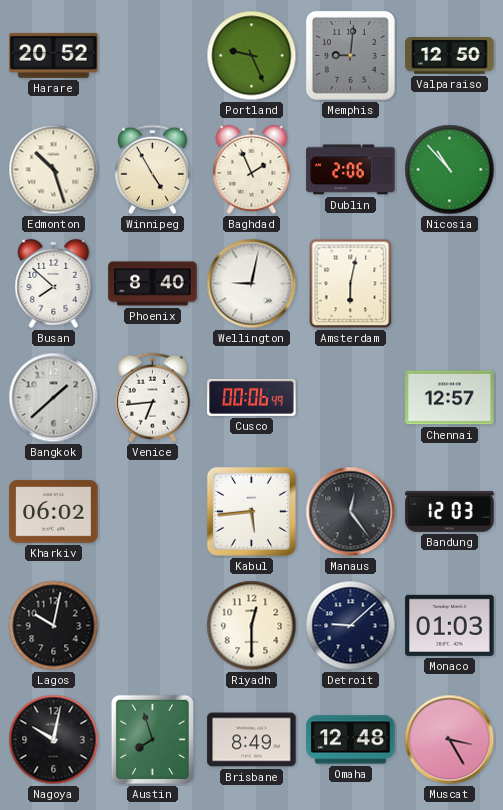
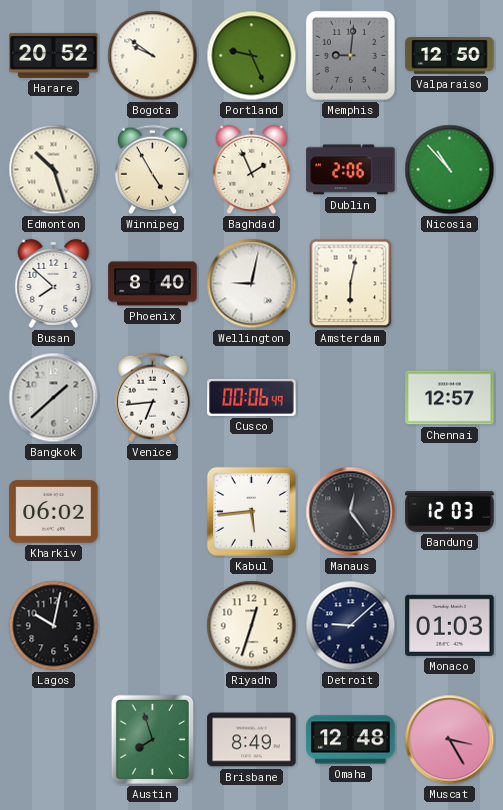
Bogota: none -> 9:51 (153, 56)
Riyadh: 12:30 -> 12:33 (252, 626)
Nagoya: 10:02 -> none (54, 740)
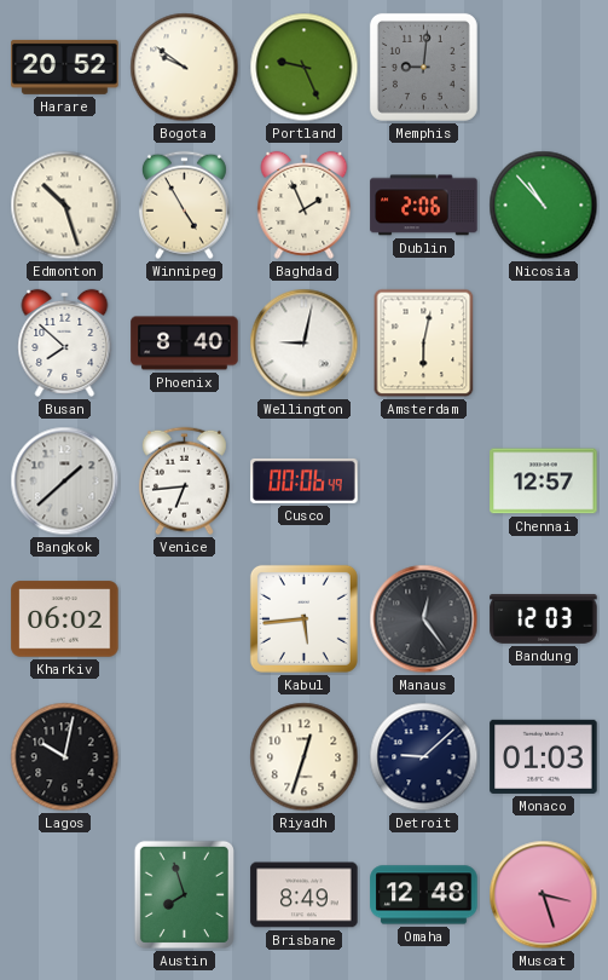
Valparaiso: 12:50 -> none (450, 56)
Muscat: 3:25 -> 3:27 (544, 895)
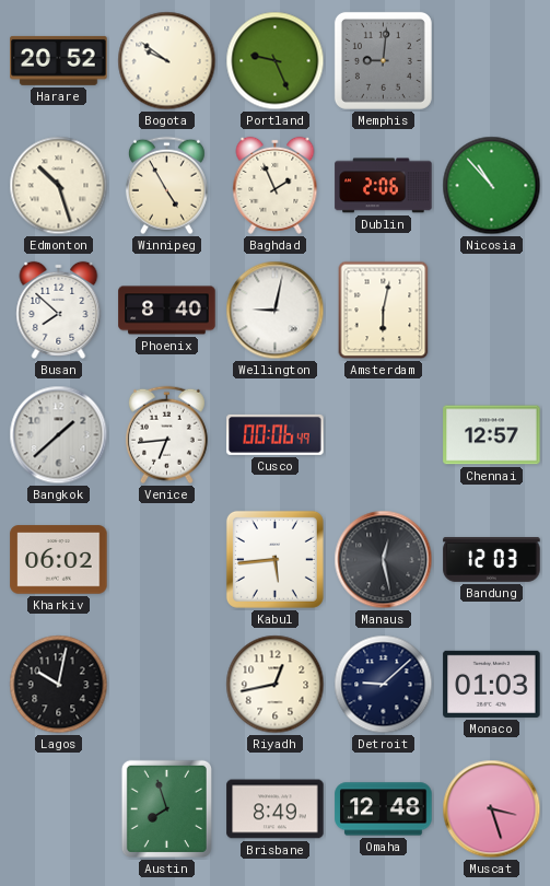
Manaus: 12:24 -> 12:28 (384, 560)
Riyadh: 12:33 -> 12:43 (276, 685)
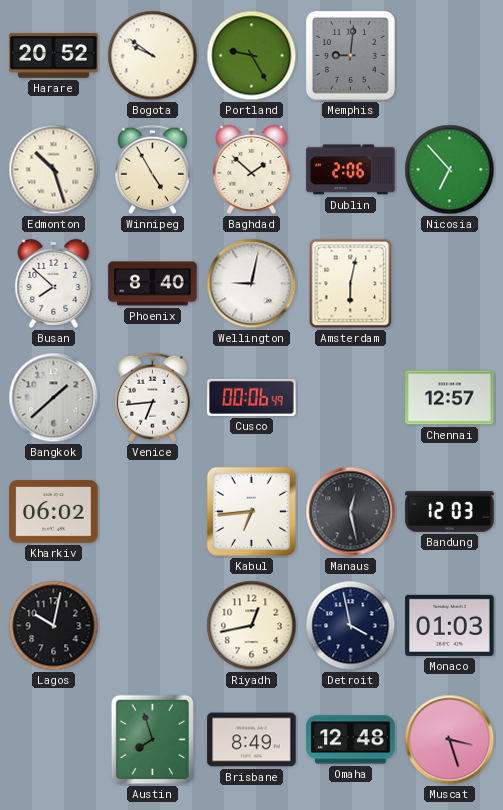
Portland: 9:26 -> 9:25 (252, 56)
Baghdad: 1:56 -> 1:52 (252, 169)
Nicosia: 10:53 -> 6:53 (450, 170)
Kabul: 5:44 -> 6:44 (251, 511)
Detroit: 9:08 -> 3:58 (351, 626)
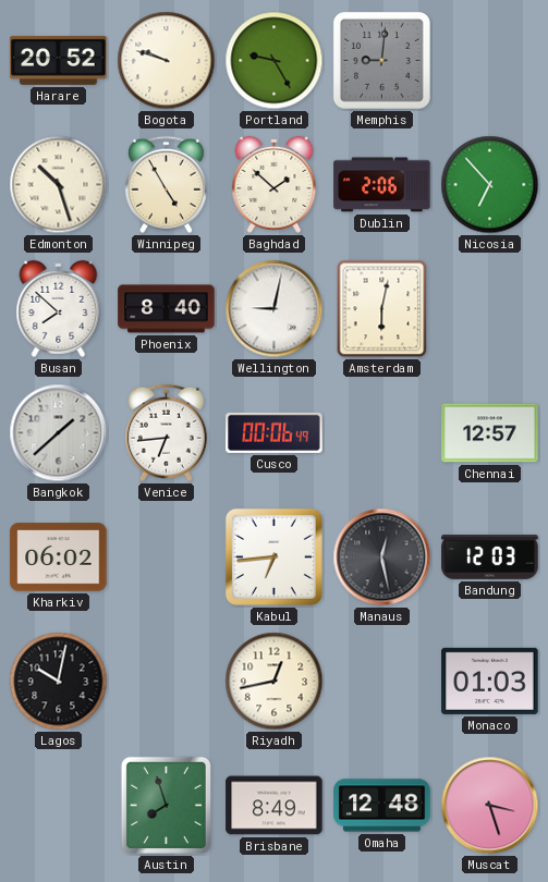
Bogota: 9:51 -> 9:48 (167, 61)
Detroit: 3:58 -> none (351, 626)
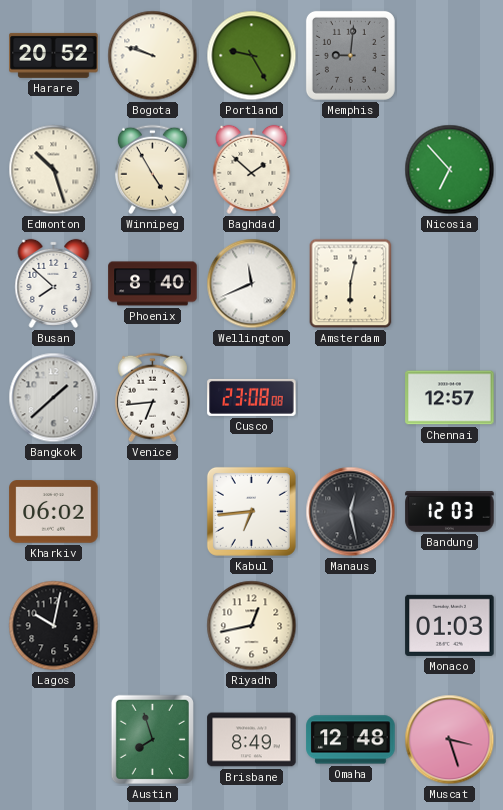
Dublin: 2:06 -> none (382, 185)
Wellington: 9:02 -> 11:41 (252, 284)
Cusco: 00:06 -> 23:08 (252, 397)
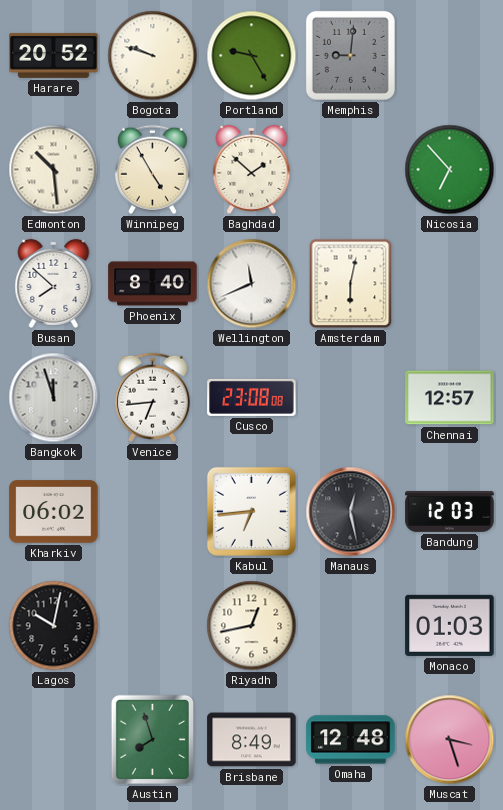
Edmonton: 10:27 -> 10:29 (54, 170)
Bangkok: 1:38 -> 11:57 (54, 398)
